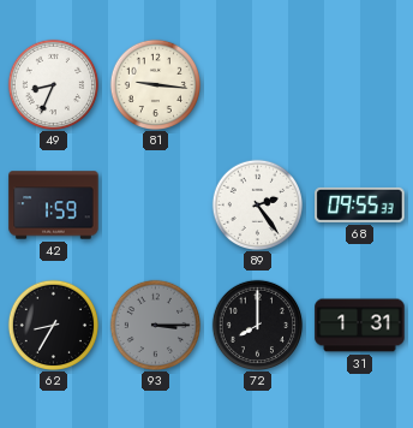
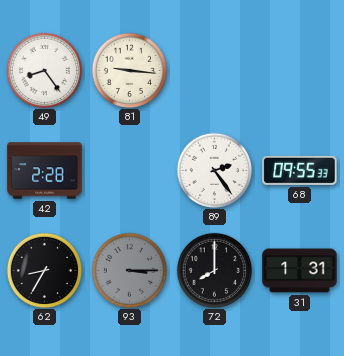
49: 8:34 -> 8:24 (44, 70)
42: 1:59 -> 2:28 (45, 171)
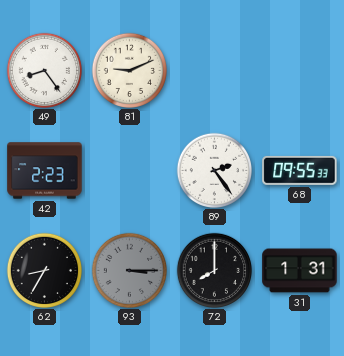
81: 9:16 -> 9:11 (129, 70)
42: 2:28 -> 2:23 (45, 171)
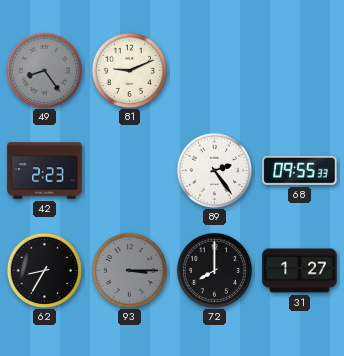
49 dial: white -> grey (44, 70)
31: 1:31 -> 1:27 (300, 271)
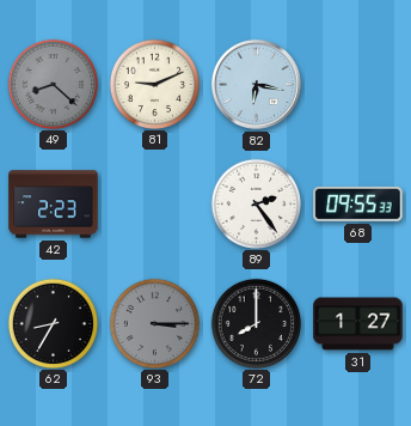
49: 8:24 -> 8:22 (53, 84)
82: none -> 6:17 (257, 85)
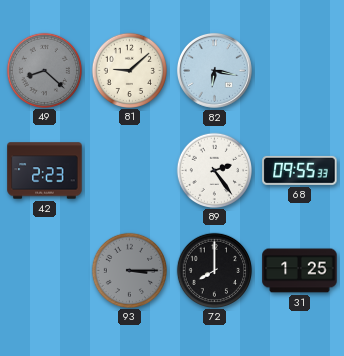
81: 9:11 -> 9:08 (129, 70)
62: 8:35 -> none (53, 323)
31: 1:27 -> 1:25 (300, 271)
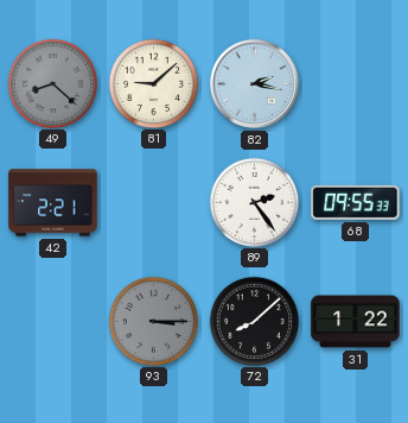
82: 6:17 -> 2:17 (255, 84)
42: 2:23 -> 2:21 (53, 203)
72: 8:00 -> 8:08 (254, 321)
31: 1:25 -> 1:22 (356, 322)
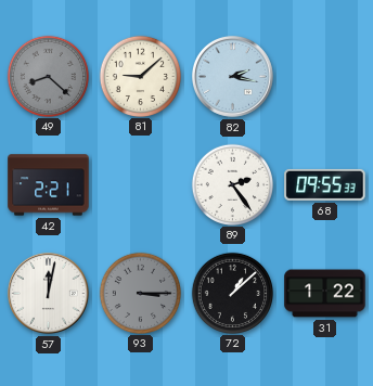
57: none -> 12:02 (49, 294)
72: 8:08 -> 1:08 (232, 293)
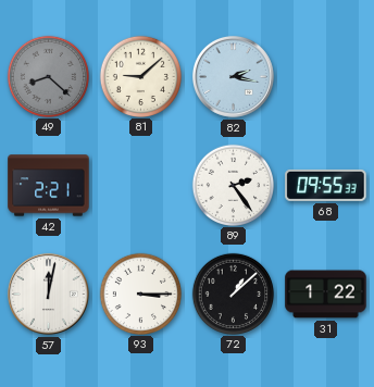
93 dial: grey -> white (140, 294)
